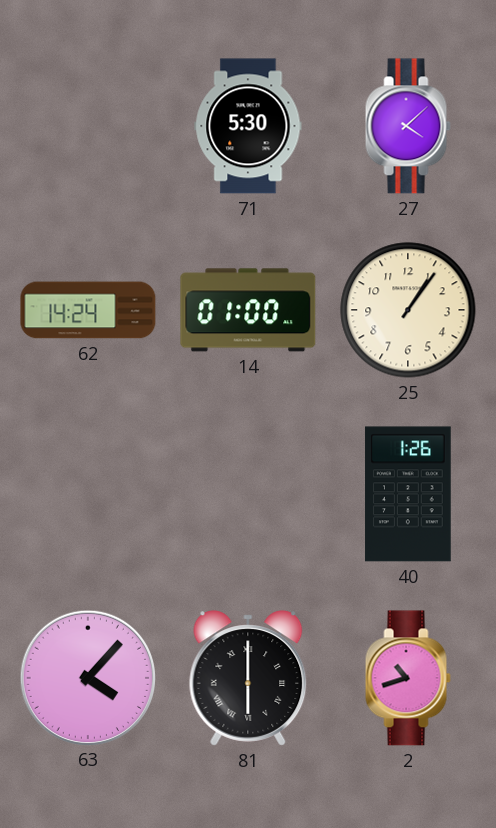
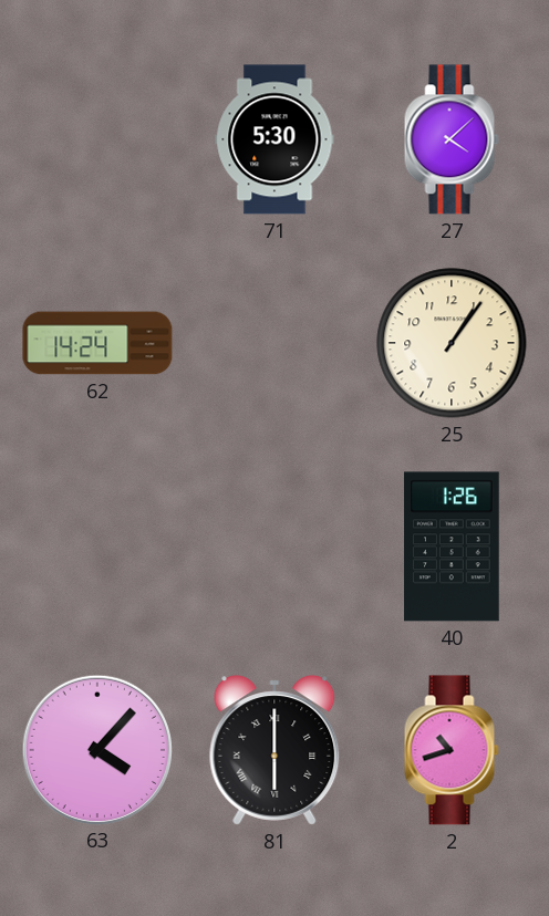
14: 01:00 -> none (248, 310)
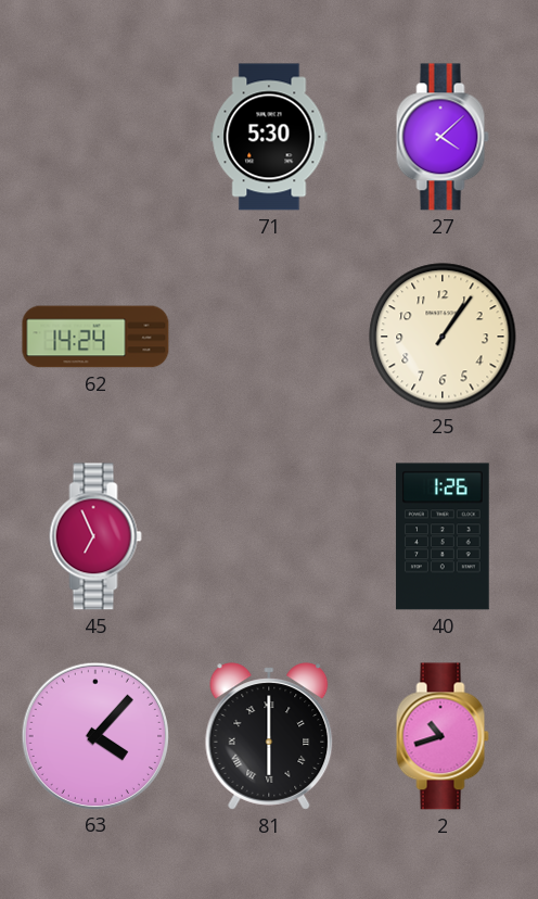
45: none -> 6:56 (95, 536)
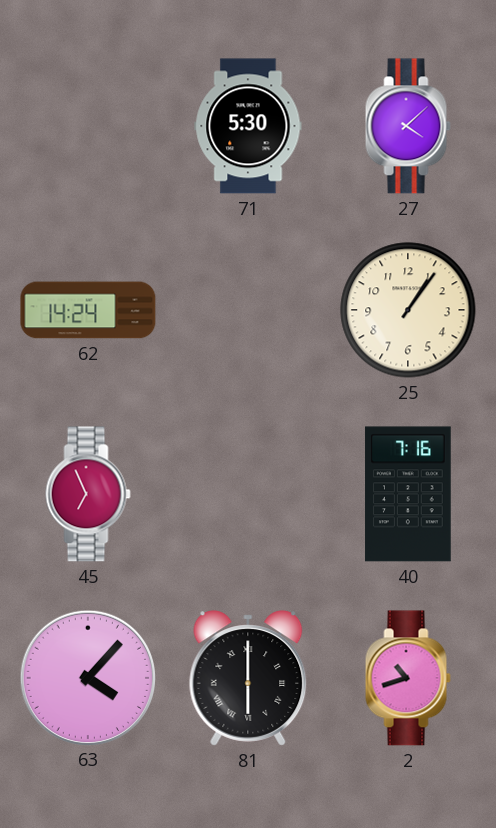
40: 1:26 -> 7:16 (408, 494)
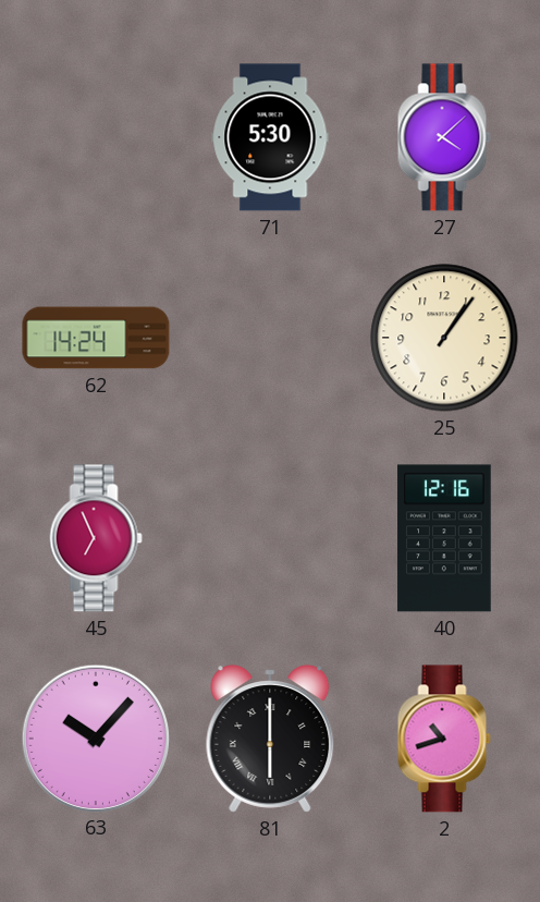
40: 7:16 -> 12:16 (444, 538)
63: 4:07 -> 10:07 (95, 738)
